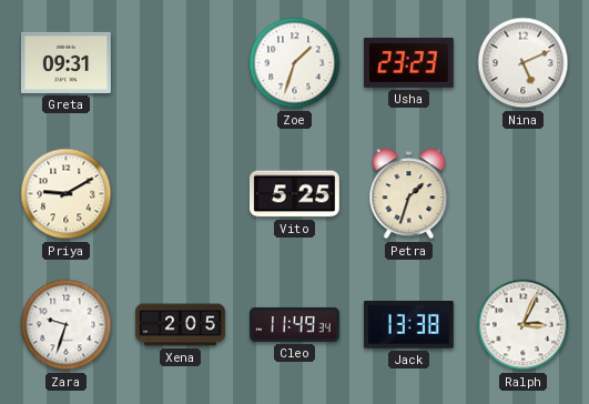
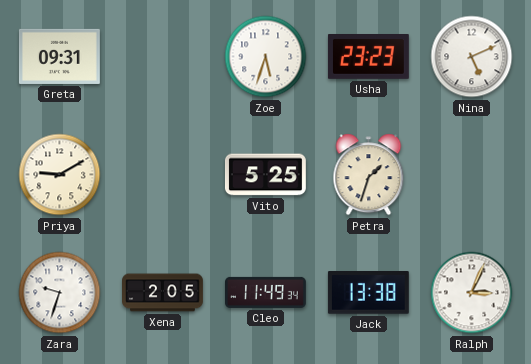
Zoe: 1:33 -> 5:33 (266, 57)
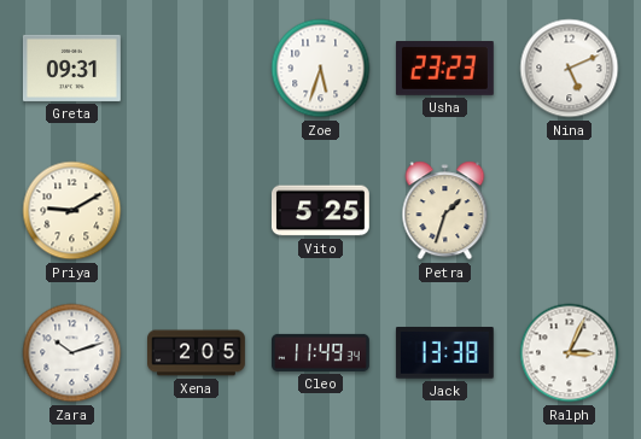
Zara: 9:33 -> 10:12 (72, 353)
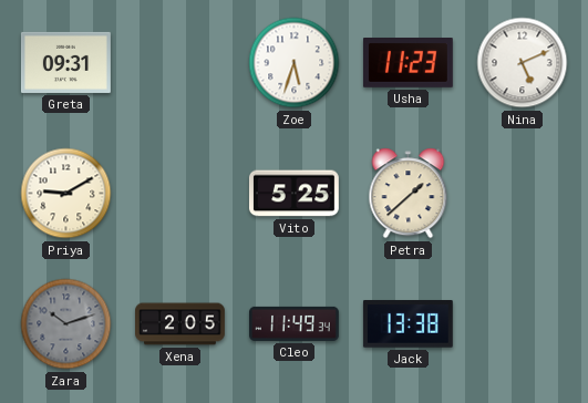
Usha: 23:23 -> 11:23 (408, 63)
Petra: 1:33 -> 1:38 (409, 194)
Zara dial: white -> grey (66, 324)
Ralph: 3:04 -> none (570, 353)
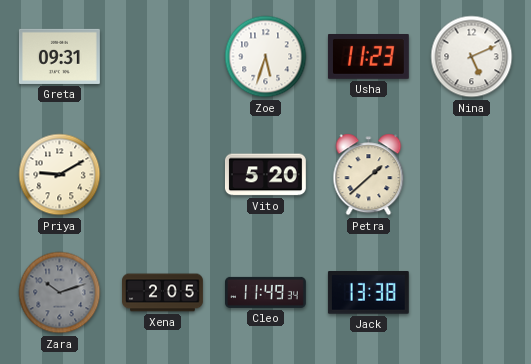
Vito: 5:25 -> 5:20 (265, 175)
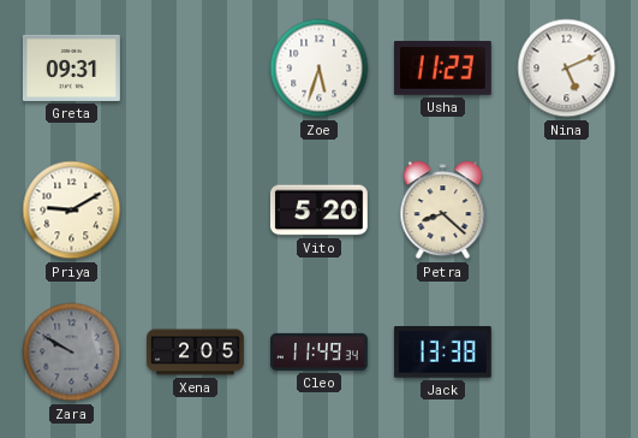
Petra: 1:38 -> 8:22 (443, 211)
Zara: 10:12 -> 9:50 (72, 353)
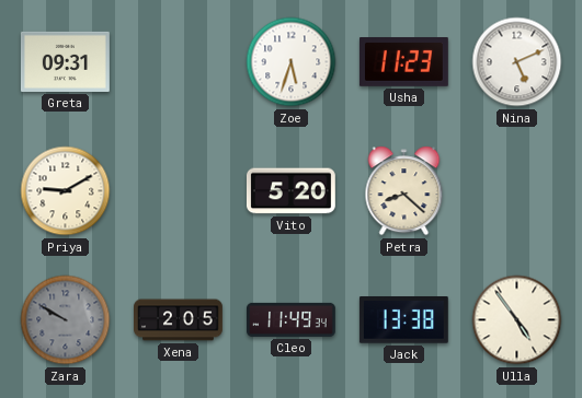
Ulla: none -> 4:54 (517, 320)
